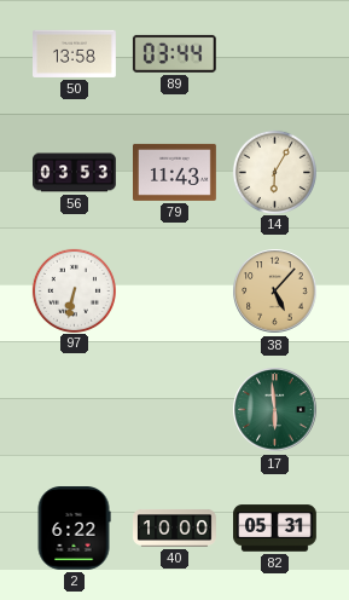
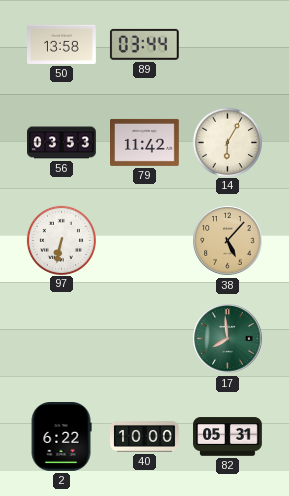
79: 11:43 -> 11:42 (145, 142)
17: 5:59 -> 7:59 (228, 339)
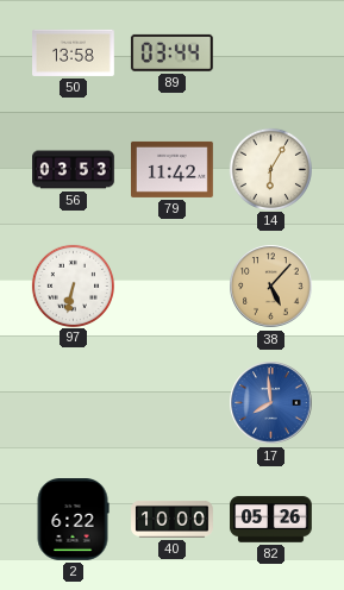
17 dial: green -> blue (271, 403)
82: 05:31 -> 05:26 (271, 520)
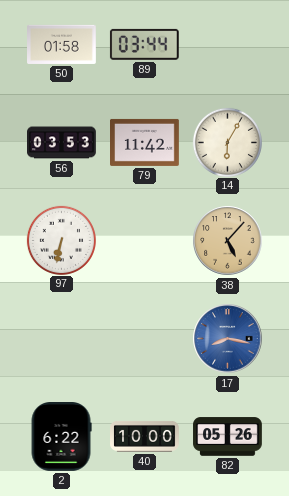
50: 13:58 -> 01:58 (62, 44)
17: 7:59 -> 8:17 (228, 339)
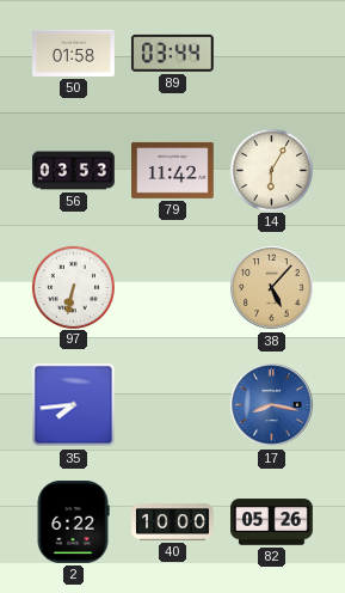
35: none -> 7:44 (74, 405)
